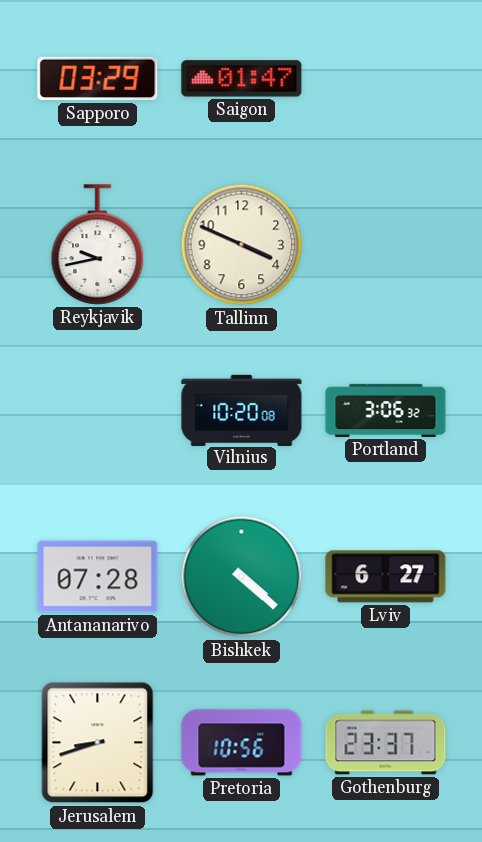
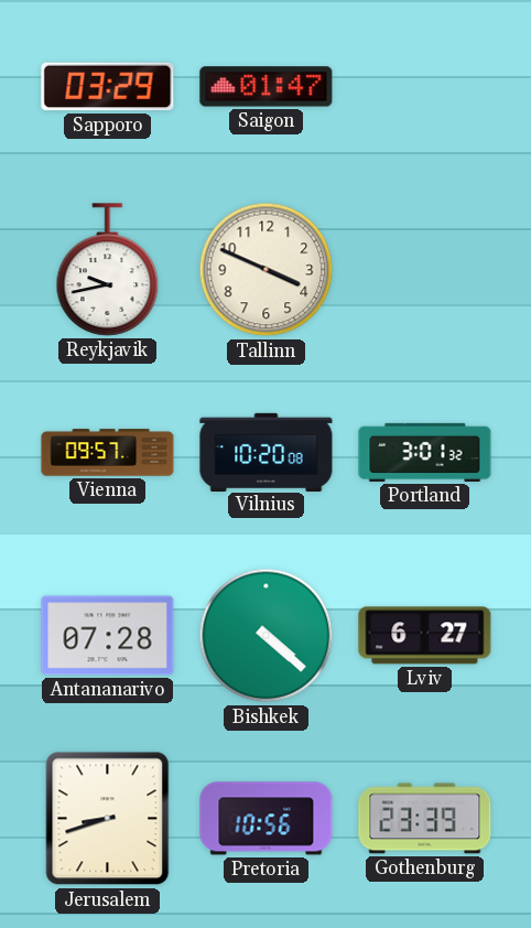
Vienna: none -> 09:57 (108, 453)
Portland: 3:06 -> 3:01 (425, 452)
Gothenburg: 23:37 -> 23:39 (425, 819)
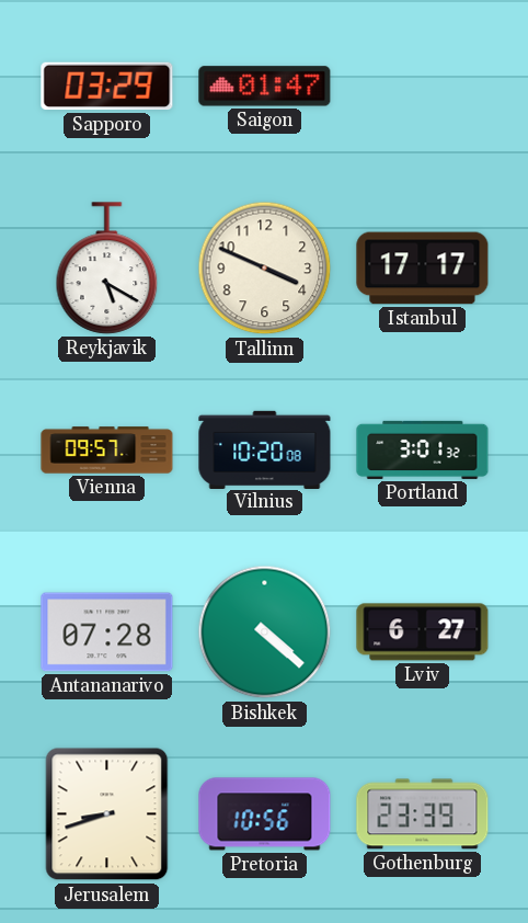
Reykjavik: 9:43 -> 5:20 (107, 269)
Istanbul: none -> 17:17 (423, 269)
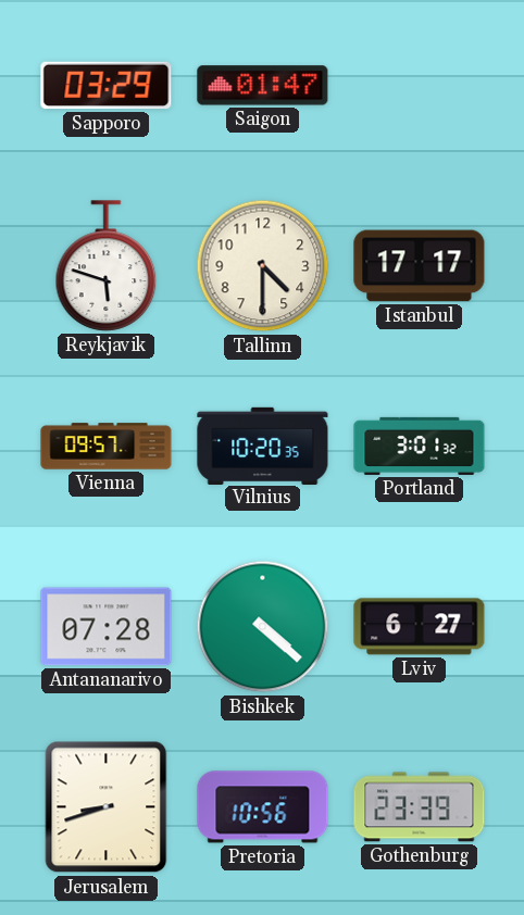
Reykjavik: 5:20 -> 5:48 (107, 266)
Tallinn: 3:49 -> 4:30 (263, 266)
Vilnius: 10:20:08 -> 10:20:35 (263, 446)
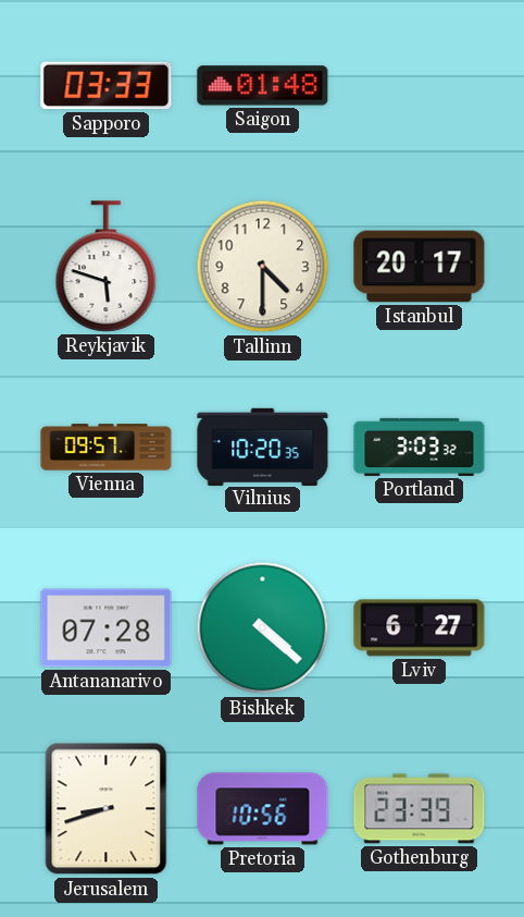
Sapporo: 03:29 -> 03:33 (107, 86)
Saigon: 01:47 -> 01:48 (263, 86)
Istanbul: 17:17 -> 20:17 (420, 267)
Portland: 3:01 -> 3:03 (420, 447)
